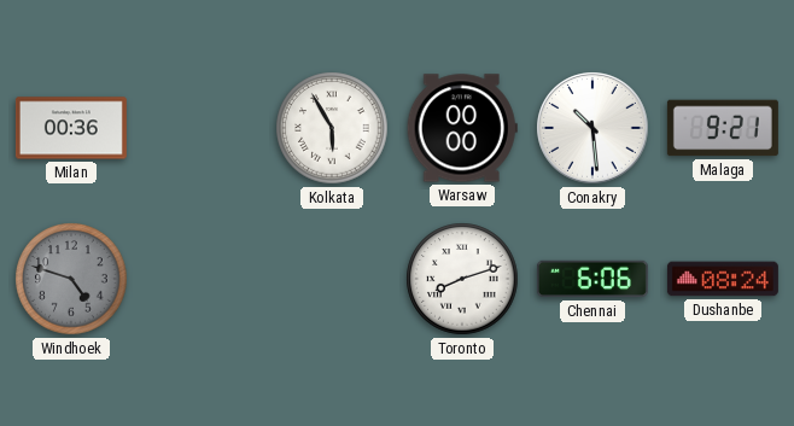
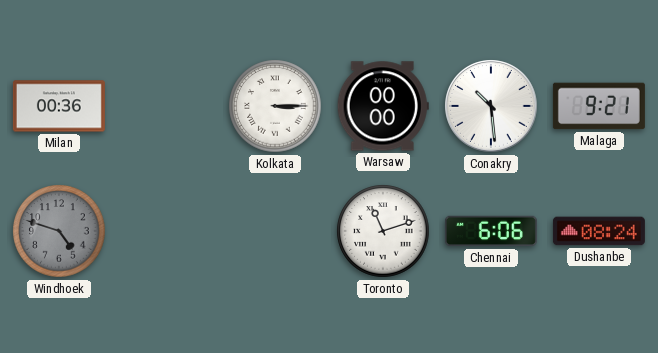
Kolkata: 5:55 -> 3:15 (275, 106)
Toronto: 8:12 -> 11:12 (383, 231)
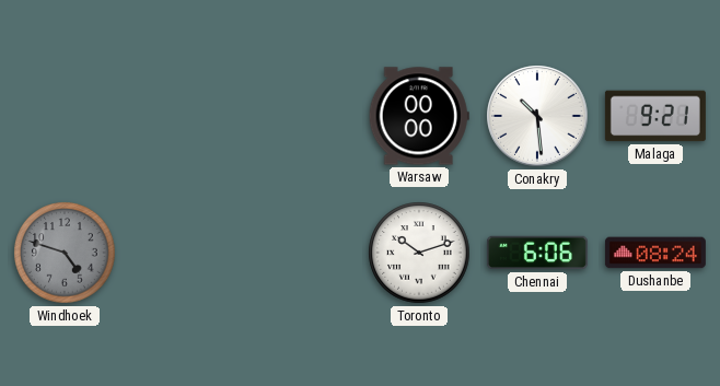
Milan: 00:36 -> none (59, 106)
Kolkata: 3:15 -> none (275, 106)
Toronto: 11:12 -> 10:12 (419, 253)
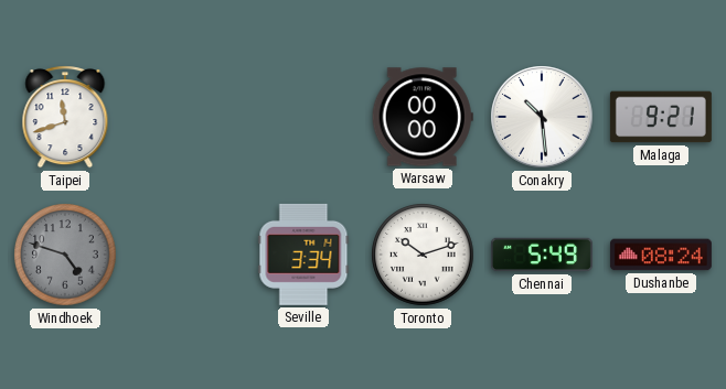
Taipei: none -> 11:42 (65, 117)
Seville: none -> 3:34 (303, 255)
Chennai: 6:06 -> 5:49 (542, 255)
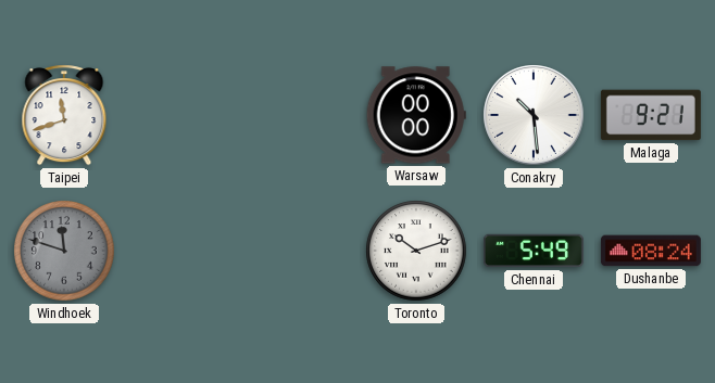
Windhoek: 4:48 -> 11:48 (64, 251)
Seville: 3:34 -> none (303, 255)
